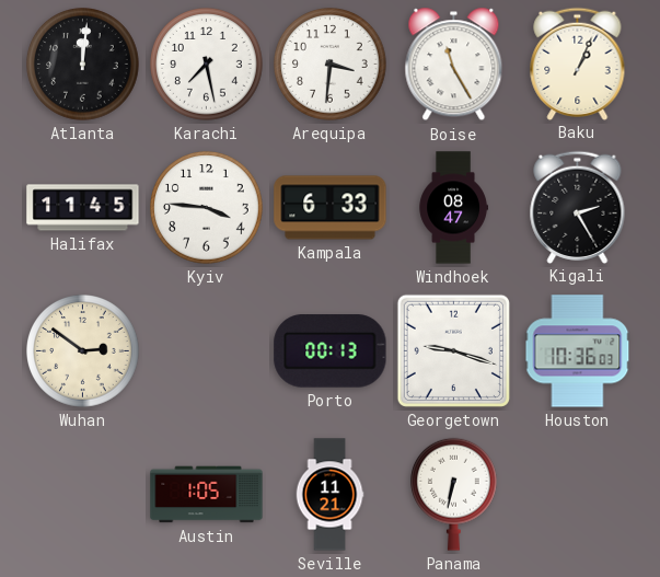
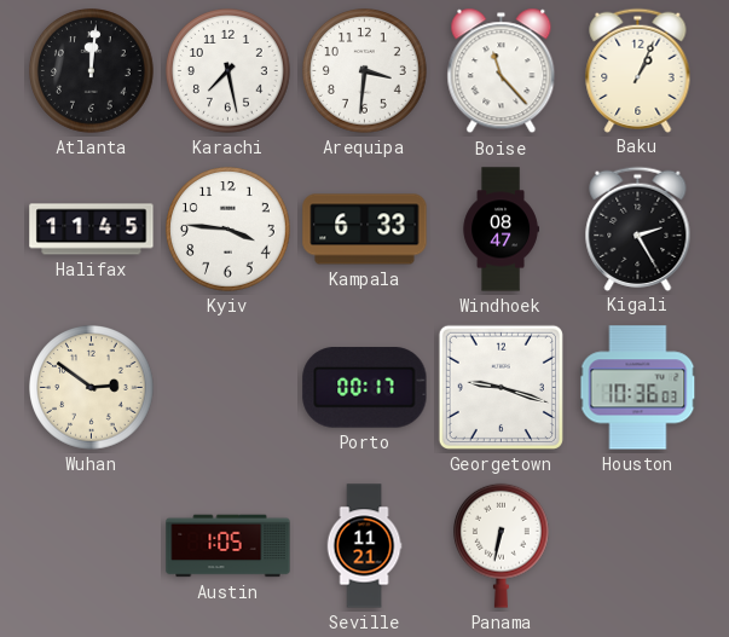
Boise: 11:25 -> 11:23 (502, 71)
Porto: 00:13 -> 00:17 (365, 388)
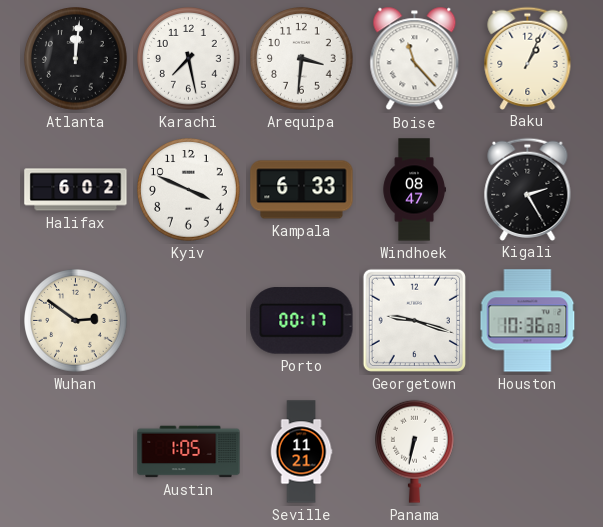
Halifax: 11:45 -> 6:02 (76, 190)
Kyiv: 3:46 -> 3:49 (189, 190)
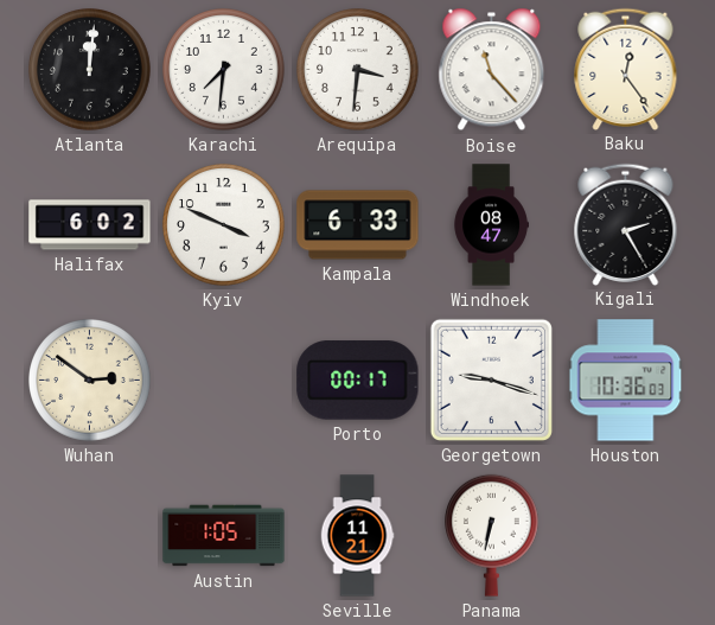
Karachi: 7:28 -> 7:31 (224, 70)
Baku: 1:04 -> 12:24 (626, 69)
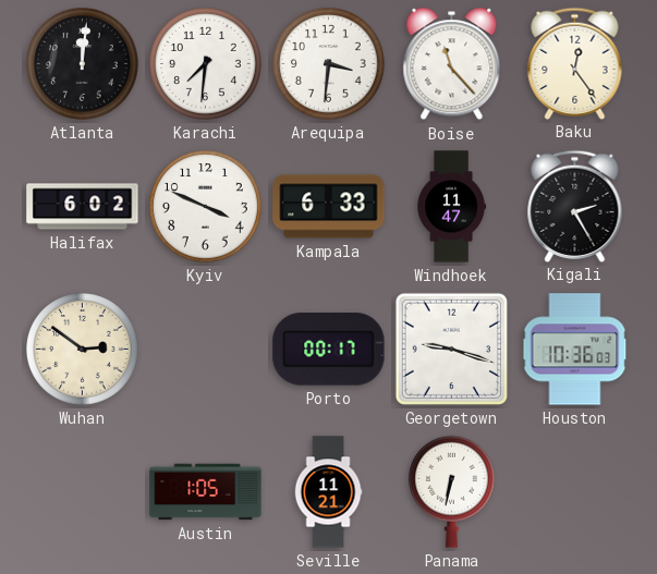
Windhoek: 08:47 -> 11:47 (451, 207)
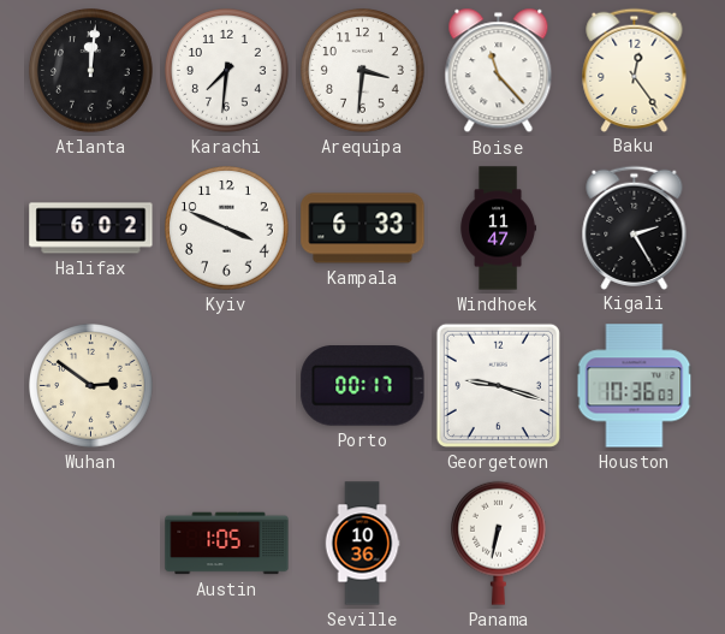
Seville: 11:21 -> 10:36 (362, 544)
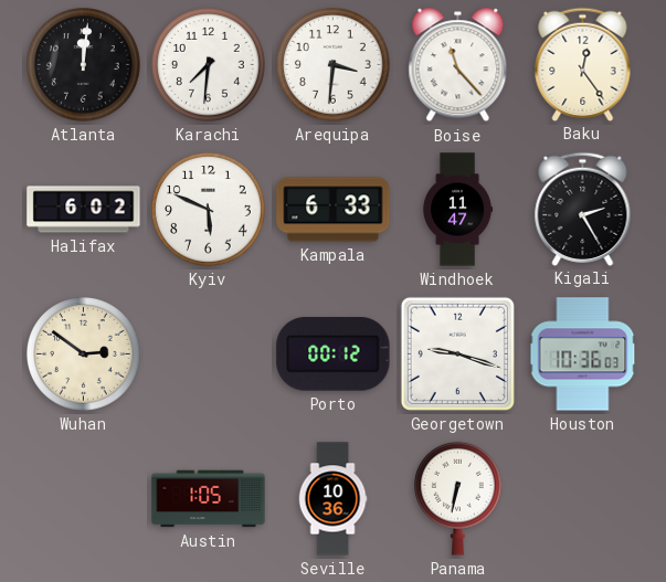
Kyiv: 3:49 -> 5:49 (209, 210)
Porto: 00:17 -> 00:12 (334, 355)
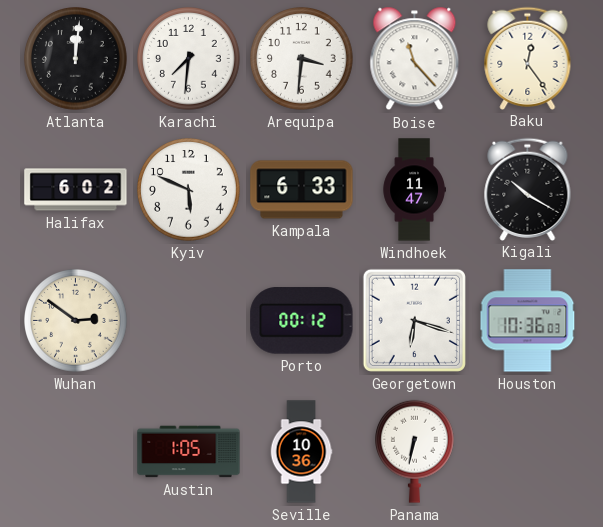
Kigali: 2:25 -> 10:20 (528, 189)
Georgetown: 9:18 -> 6:18 (414, 320)
